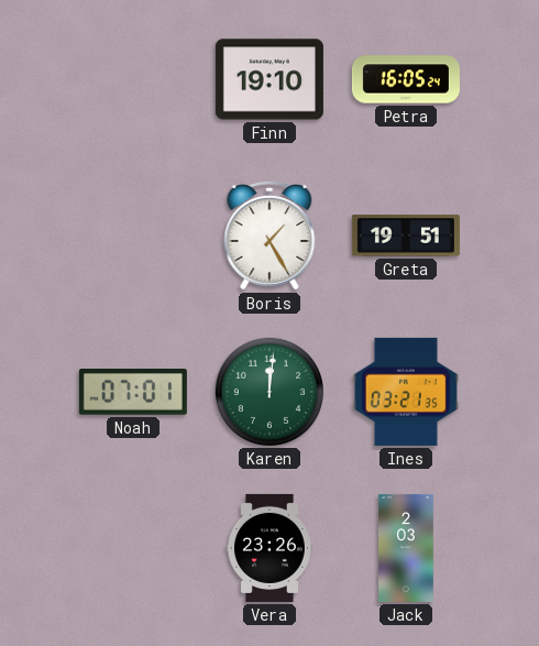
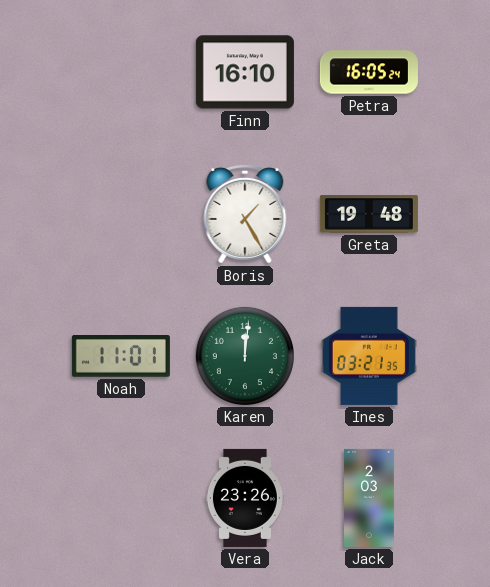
Finn: 19:10 -> 16:10 (245, 72)
Greta: 19:51 -> 19:48 (369, 214)
Noah: 07:01 -> 11:01 (121, 357)
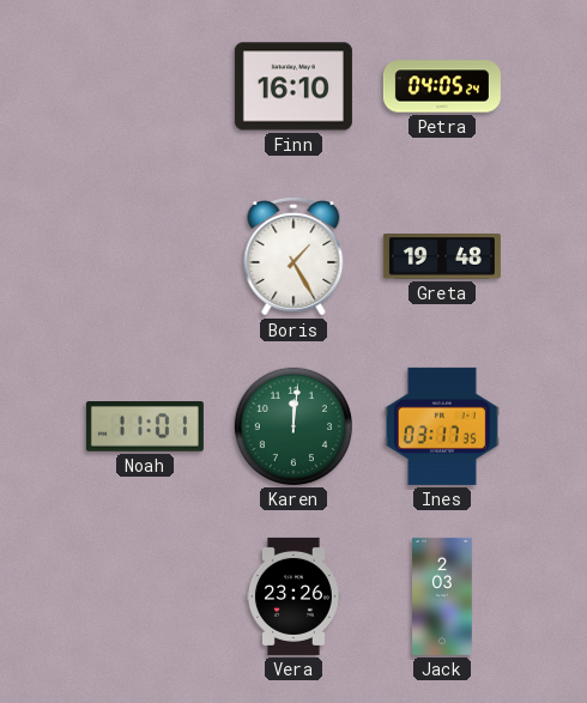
Petra: 16:05 -> 04:05 (442, 86)
Ines: 03:21 -> 03:17 (442, 426)
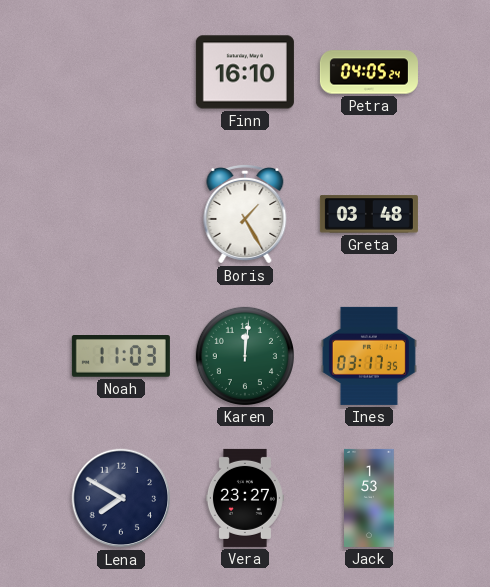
Greta: 19:48 -> 03:48 (369, 214)
Noah: 11:01 -> 11:03 (121, 357)
Lena: none -> 7:50 (121, 498)
Vera: 23:26 -> 23:27 (245, 498)
Jack: 2:03 -> 1:53 (369, 498)
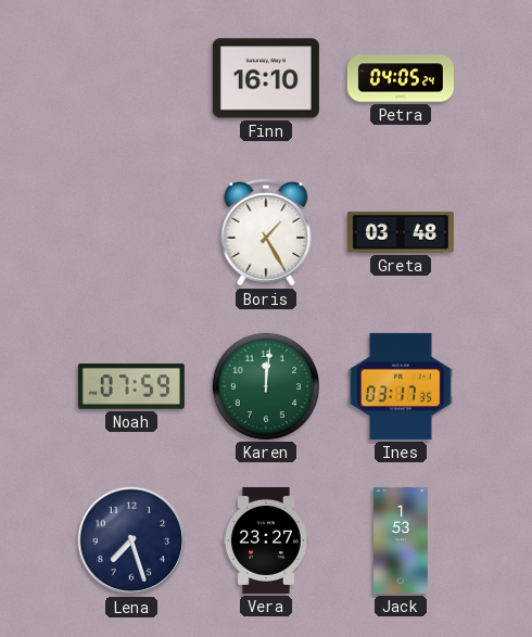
Noah: 11:03 -> 07:59 (131, 387)
Lena: 7:50 -> 7:27 (131, 540)
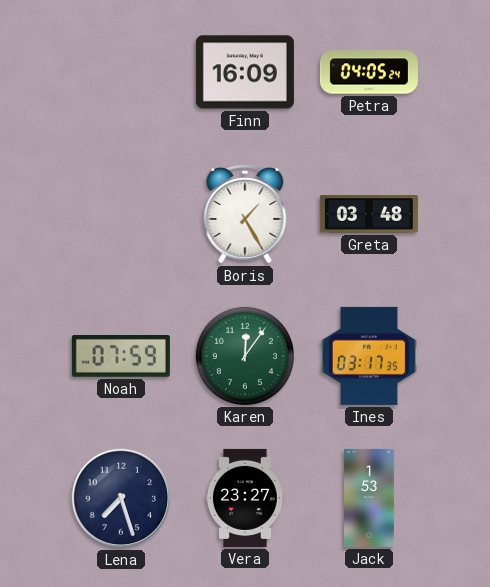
Finn: 16:10 -> 16:09 (245, 72)
Karen: 12:01 -> 12:06 (245, 356)
